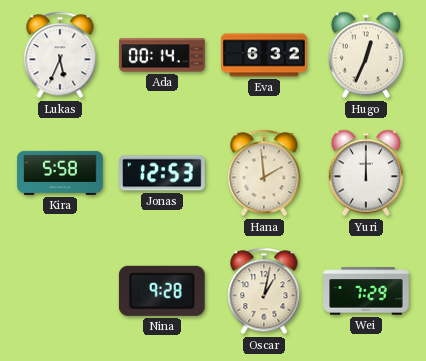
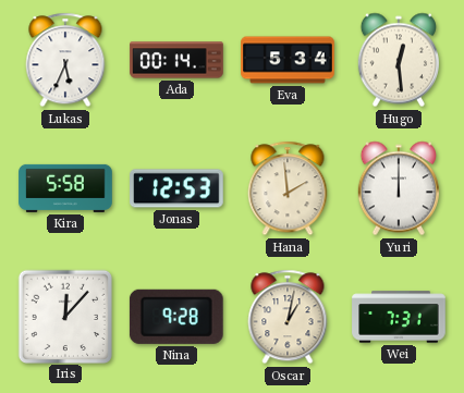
Eva: 6:32 -> 5:34 (288, 60)
Hugo: 12:34 -> 12:29 (399, 60)
Iris: none -> 12:07 (64, 316)
Wei: 7:29 -> 7:31 (399, 317)
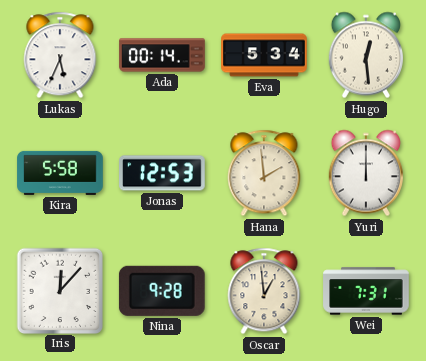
Oscar: 1:02 -> 12:59 (264, 291)
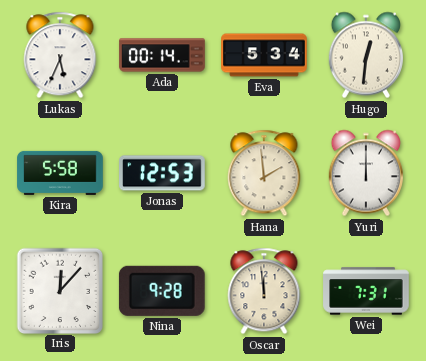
Hugo: 12:29 -> 12:31 (366, 55)
Oscar: 12:59 -> 11:59 (264, 291)
